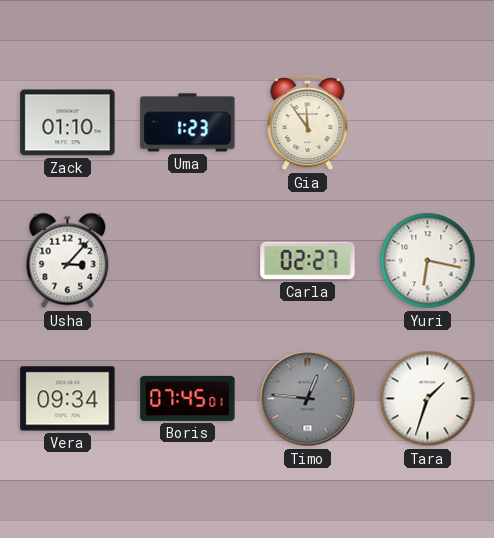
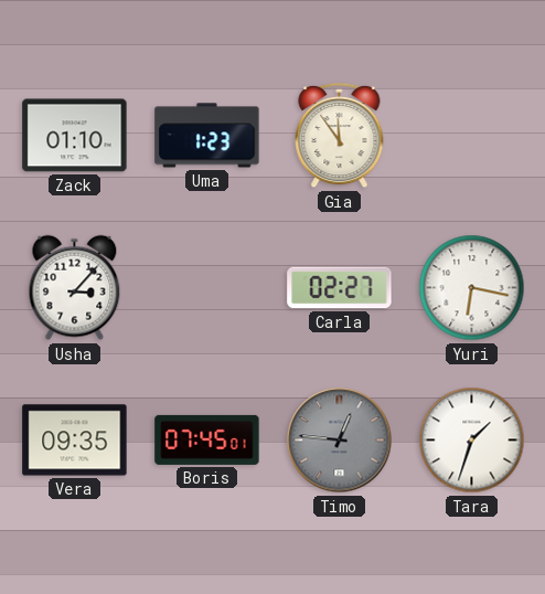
Vera: 09:34 -> 09:35 (75, 441)
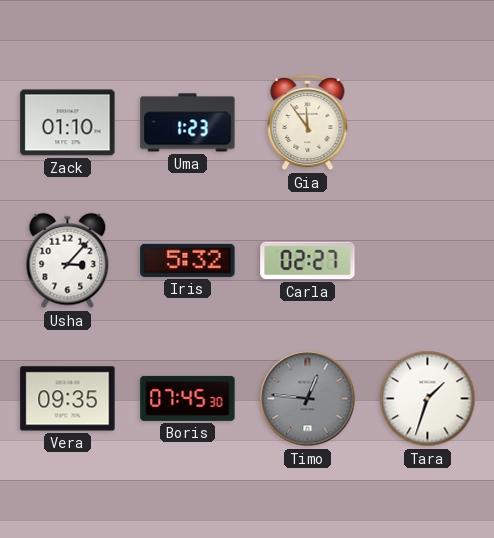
Iris: none -> 5:32 (188, 260)
Yuri: 6:17 -> none (472, 288)
Boris: 07:45:01 -> 07:45:30 (188, 398)
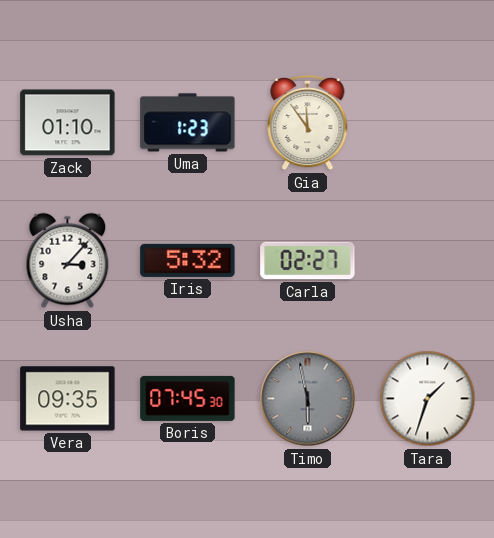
Timo: 12:46 -> 5:58 (308, 399)
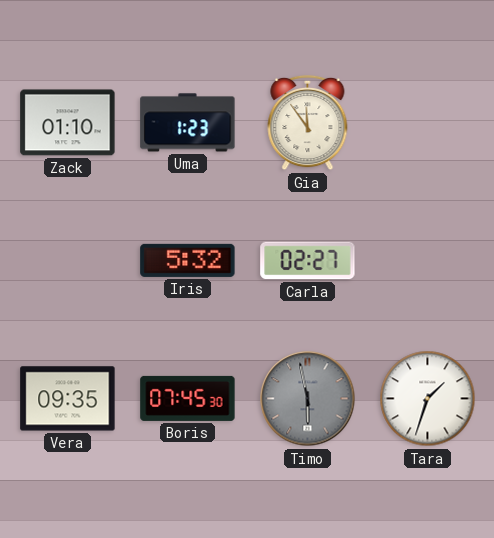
Usha: 3:07 -> none (68, 261)
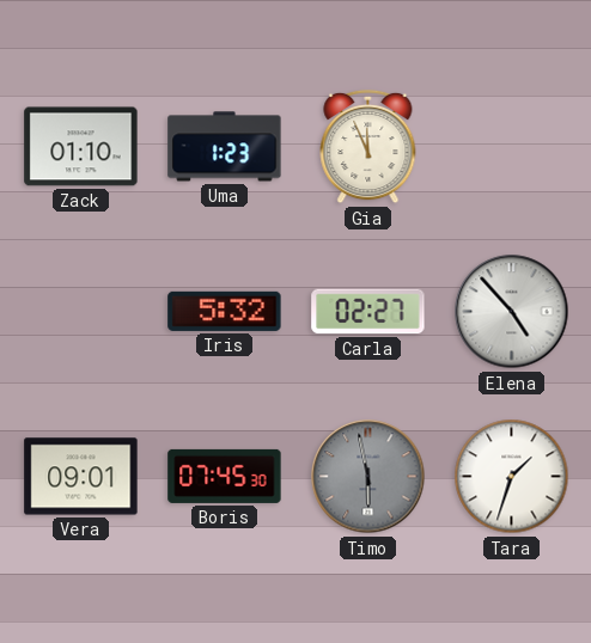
Gia: 11:54 -> 11:56 (368, 147)
Elena: none -> 4:53 (512, 312)
Vera: 09:35 -> 09:01 (81, 477)
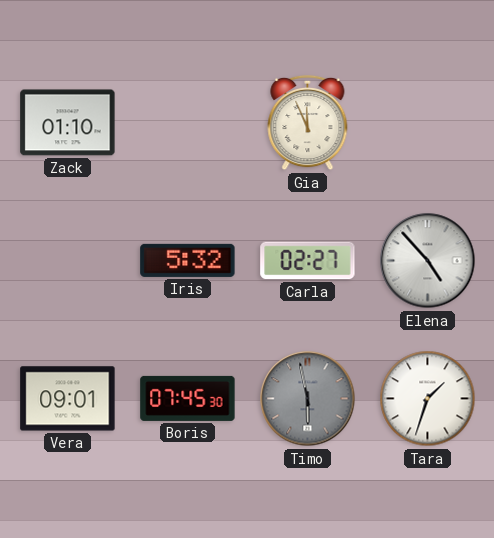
Uma: 1:23 -> none (225, 147)
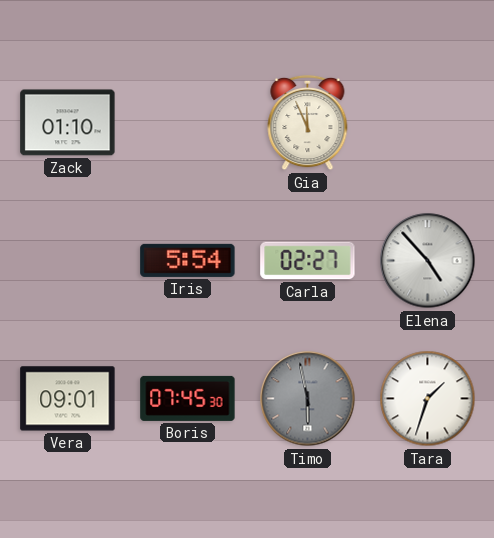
Iris: 5:32 -> 5:54 (188, 260)
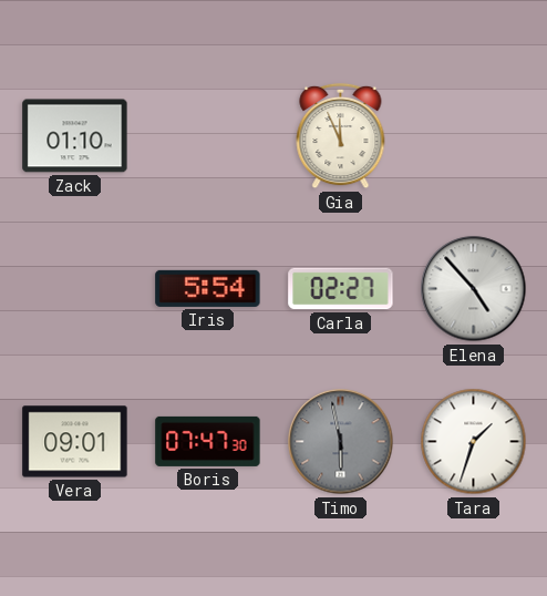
Boris: 07:45 -> 07:47 (208, 441)
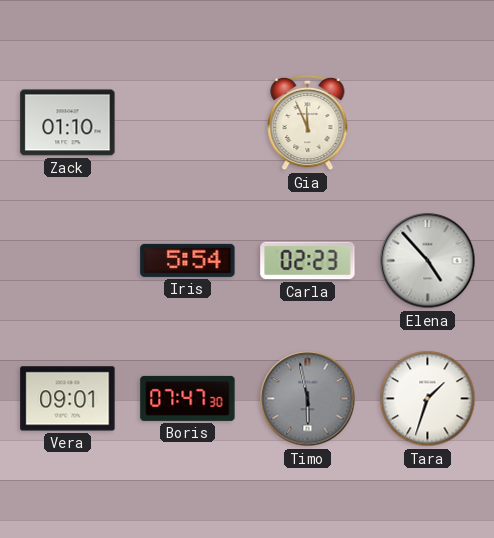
Carla: 02:27 -> 02:23 (308, 261)
